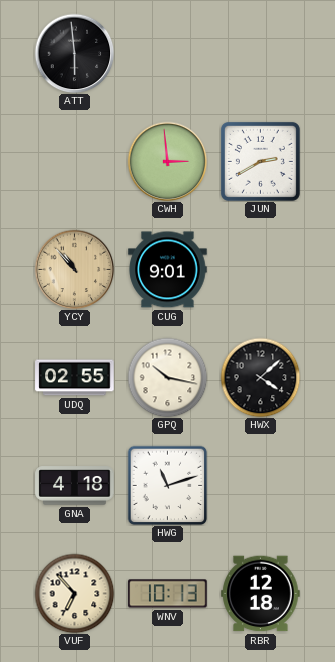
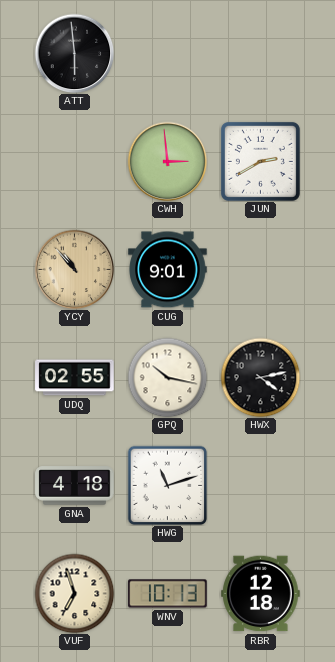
HWX: 4:08 -> 4:13 (260, 377)
VUF: 6:53 -> 6:57 (74, 593)
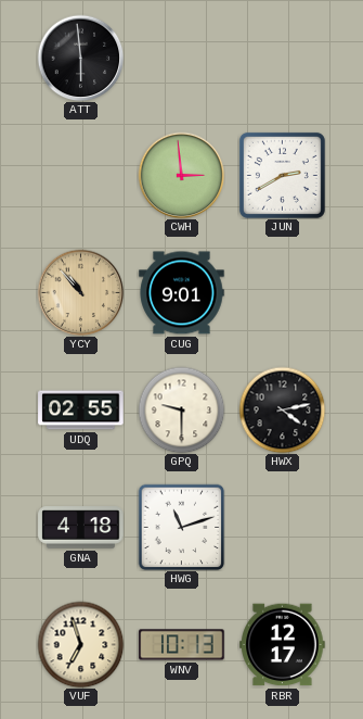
GPQ: 10:17 -> 9:30 (181, 409)
RBR: 12:18 -> 12:17 (283, 645)
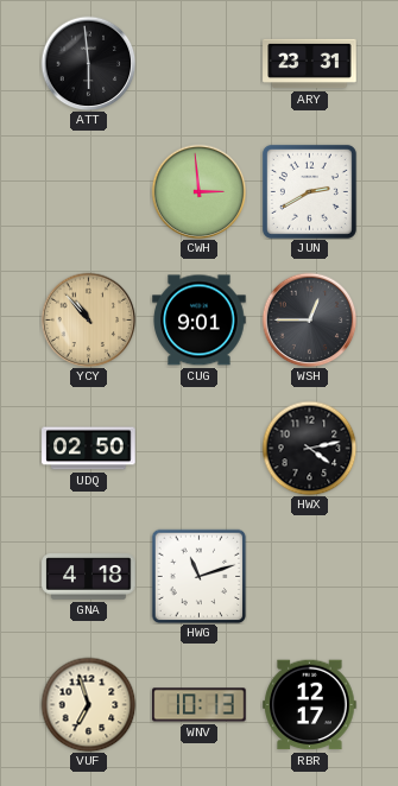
ARY: none -> 23:31 (310, 64)
WSH: none -> 12:45 (309, 319)
UDQ: 02:55 -> 02:50 (89, 449)
GPQ: 9:30 -> none (181, 409)
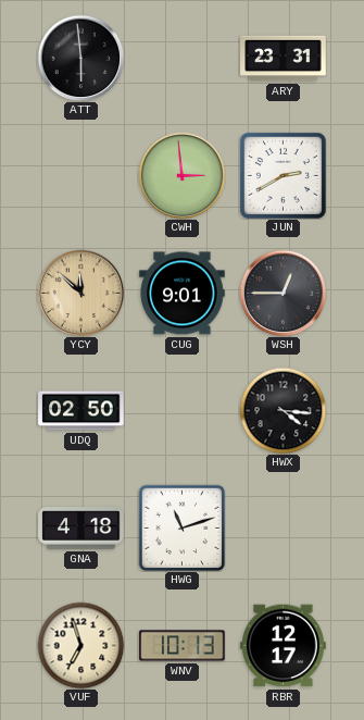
YCY: 10:53 -> 11:52 (80, 293)
HWX: 4:13 -> 4:16 (283, 410)
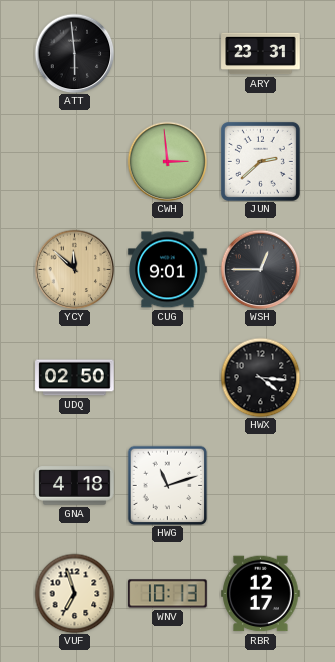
JUN: 2:40 -> 2:38 (260, 161)
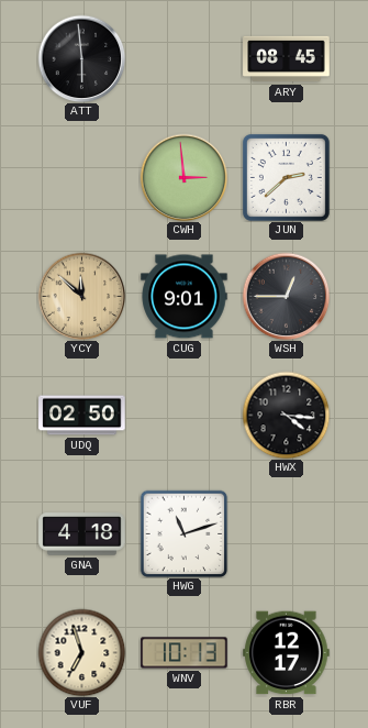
ARY: 23:31 -> 08:45 (287, 59)
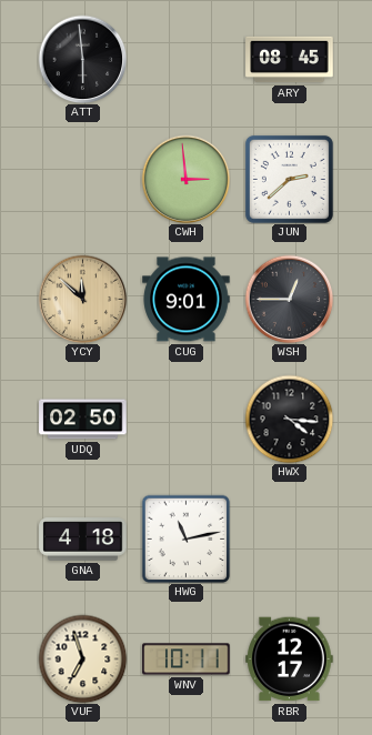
HWG: 11:12 -> 11:13 (185, 538)
WNV: 10:13 -> 10:11 (187, 660)
